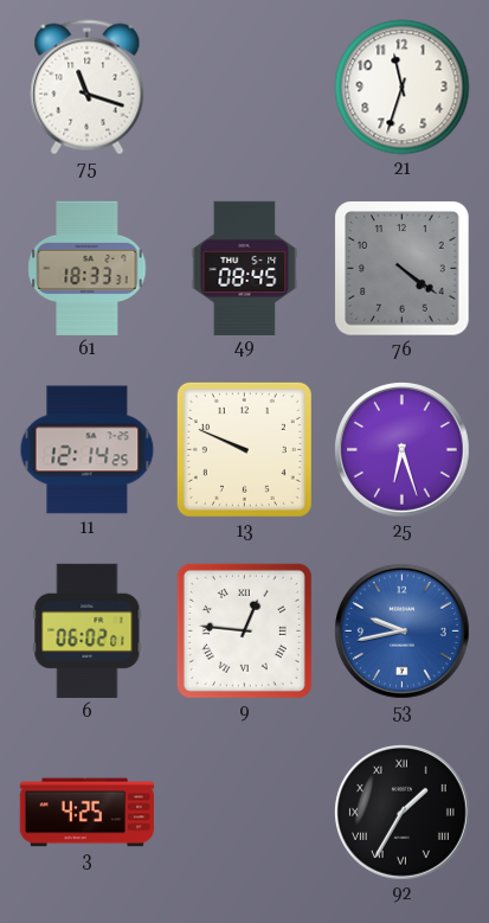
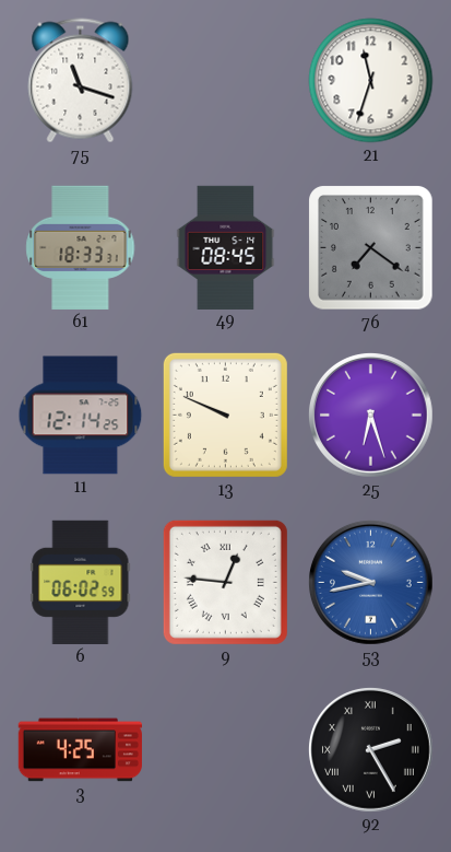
76: 4:21 -> 7:21 (371, 248)
6: 06:02:01 -> 06:02:59 (81, 582)
92: 1:35 -> 2:25 (371, 750)
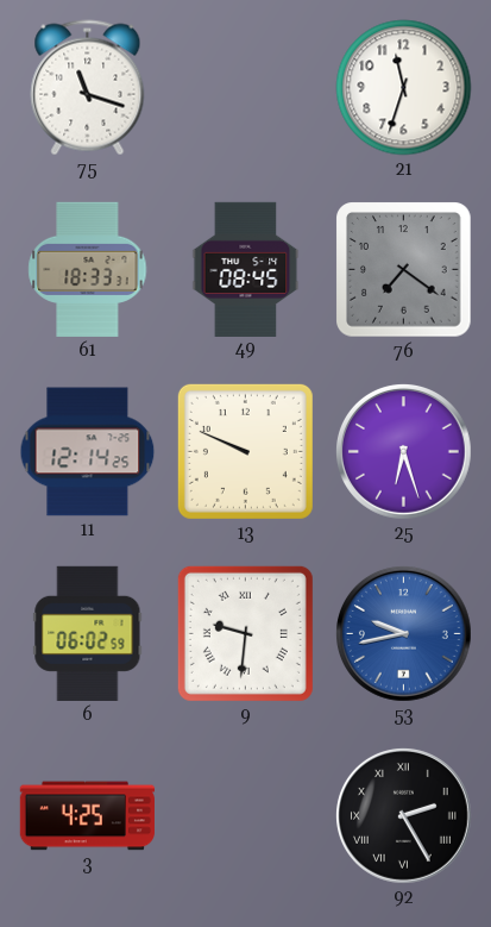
9: 12:46 -> 9:31 (245, 633)
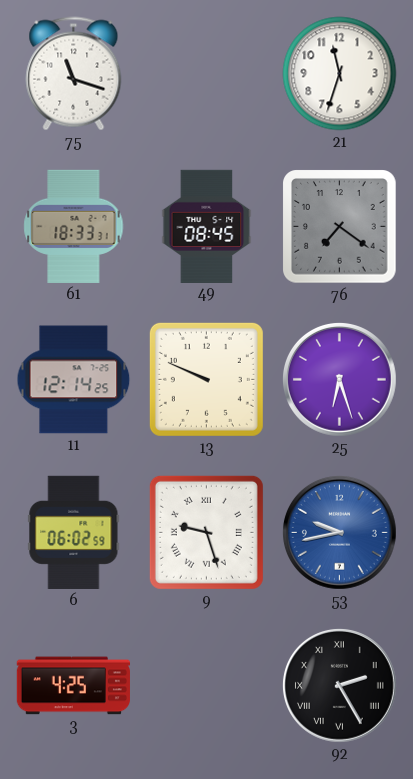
9: 9:31 -> 9:27 (206, 532)
